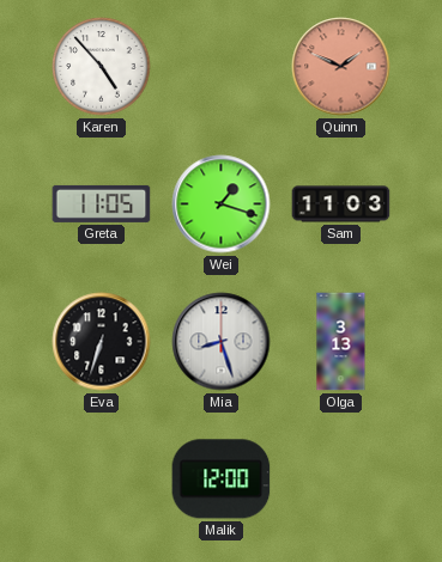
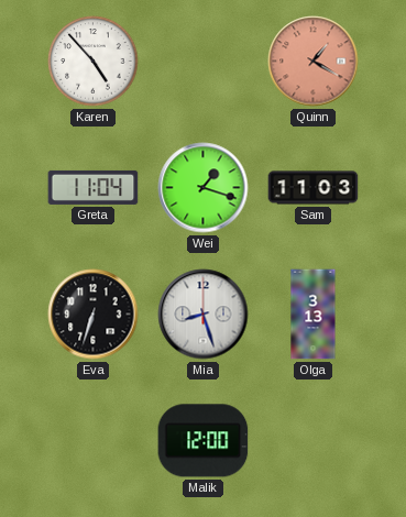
Quinn: 1:49 -> 1:20 (314, 62)
Greta: 11:05 -> 11:04 (94, 187)
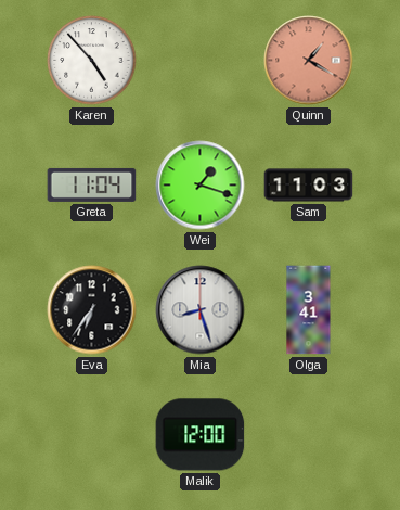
Eva: 6:33 -> 6:36 (92, 310)
Olga: 3:13 -> 3:41 (309, 310)
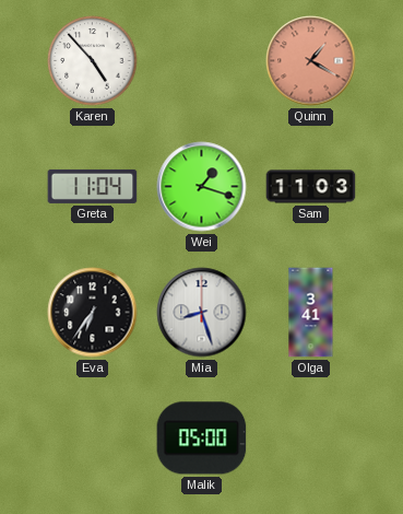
Malik: 12:00 -> 05:00 (202, 439)
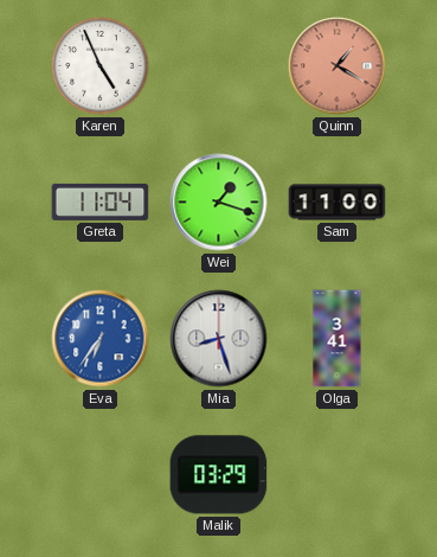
Karen: 4:53 -> 4:56 (101, 66)
Sam: 11:03 -> 11:00 (338, 203)
Eva dial: black -> blue (101, 339)
Malik: 05:00 -> 03:29 (219, 475)
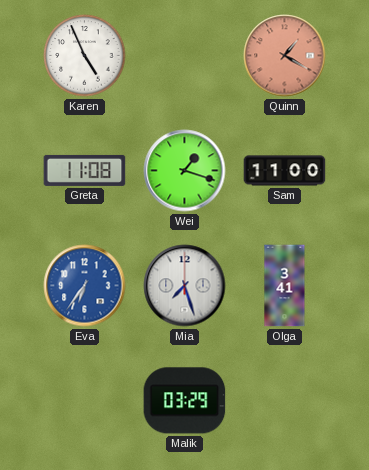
Greta: 11:04 -> 11:08 (85, 170)
Mia: 8:27 -> 7:27 (185, 286)
